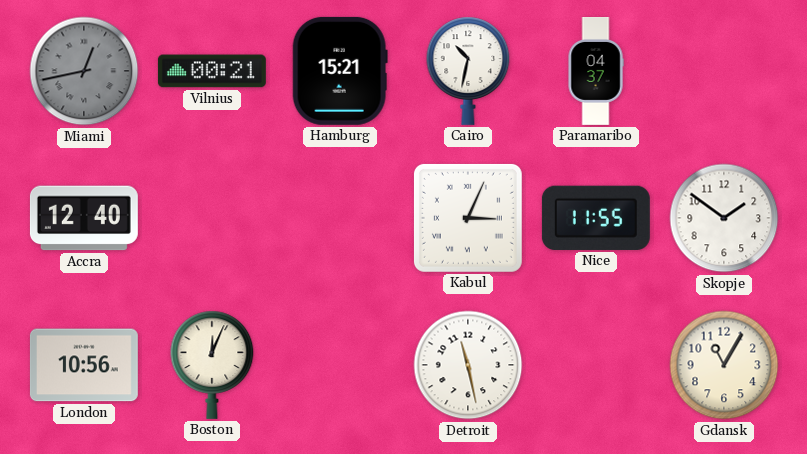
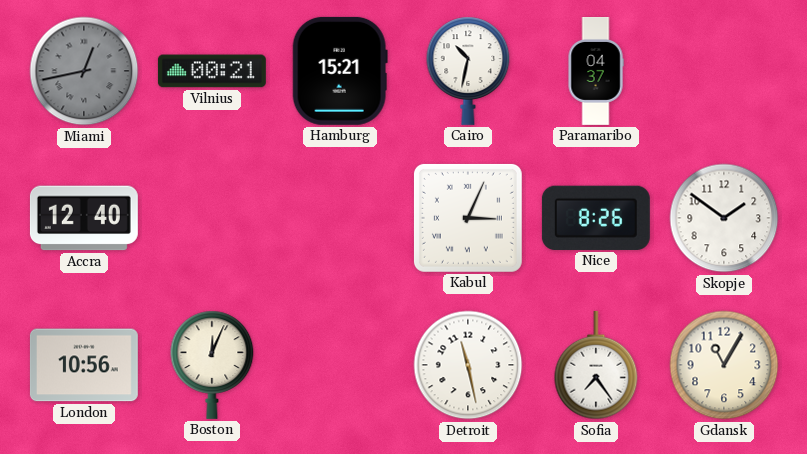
Nice: 11:55 -> 8:26 (596, 218)
Sofia: none -> 7:24 (596, 365)
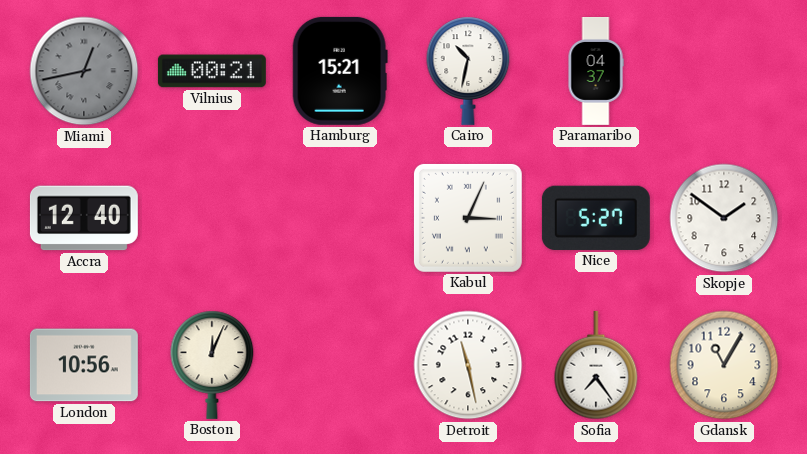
Nice: 8:26 -> 5:27 (596, 218)
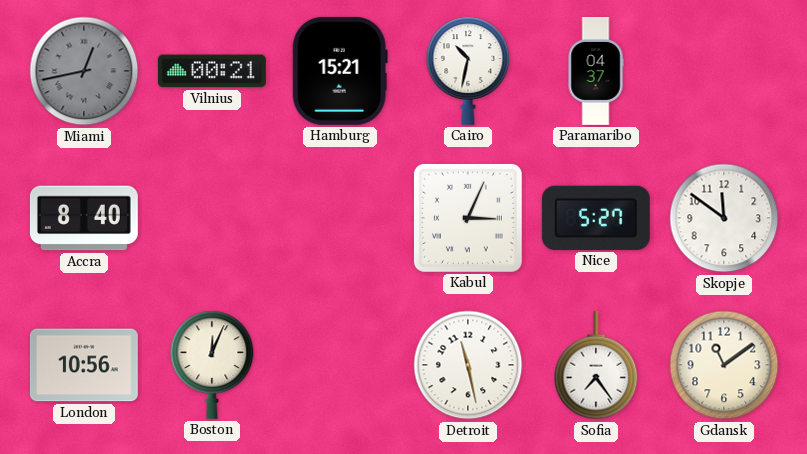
Accra: 12:40 -> 8:40 (84, 218)
Skopje: 1:51 -> 11:51 (724, 218)
Gdansk: 11:05 -> 11:09 (724, 365)
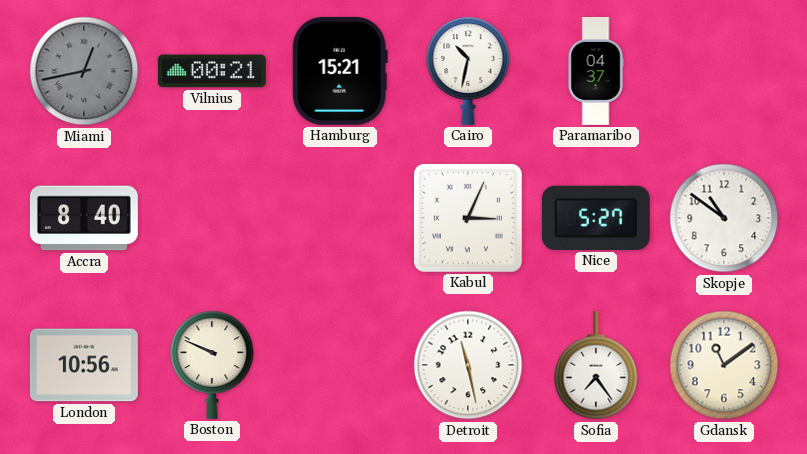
Skopje: 11:51 -> 10:51 (724, 218)
Boston: 12:04 -> 9:49 (212, 365)
